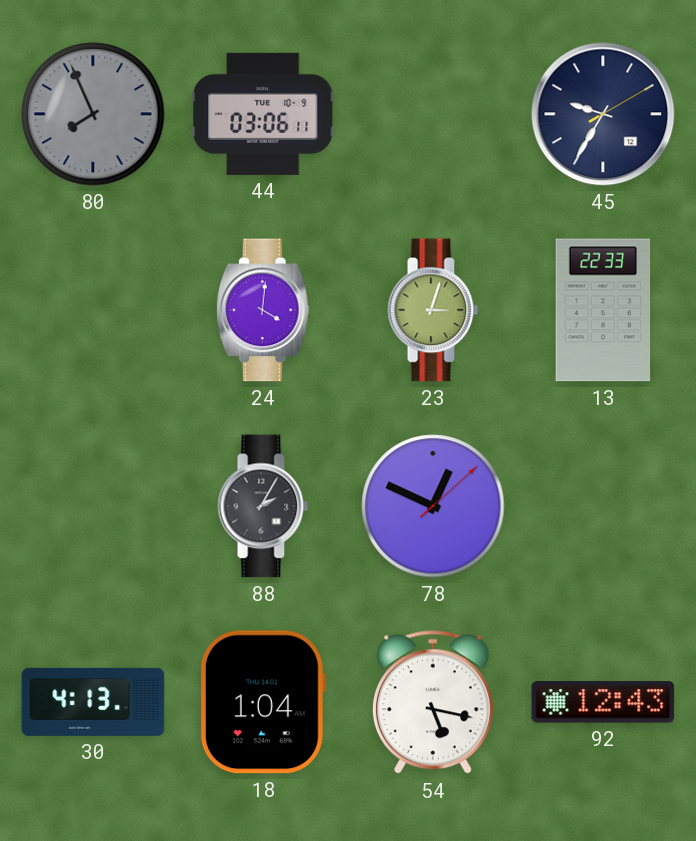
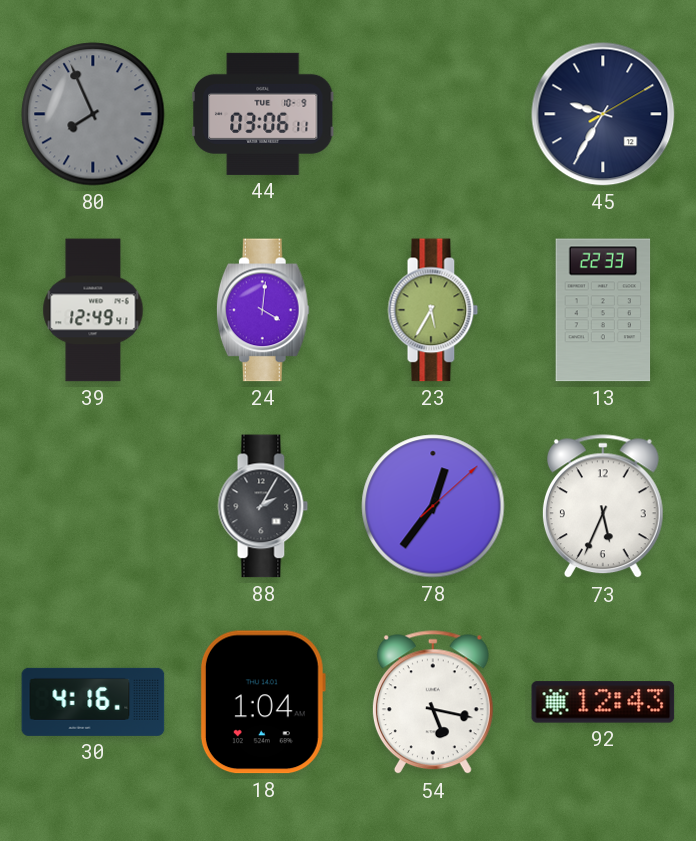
39: none -> 12:49 (93, 310)
23: 3:03 -> 5:35 (433, 310)
78: 12:49 -> 12:36 (433, 506)
73: none -> 5:34 (603, 507)
30: 4:13 -> 4:16 (93, 702)
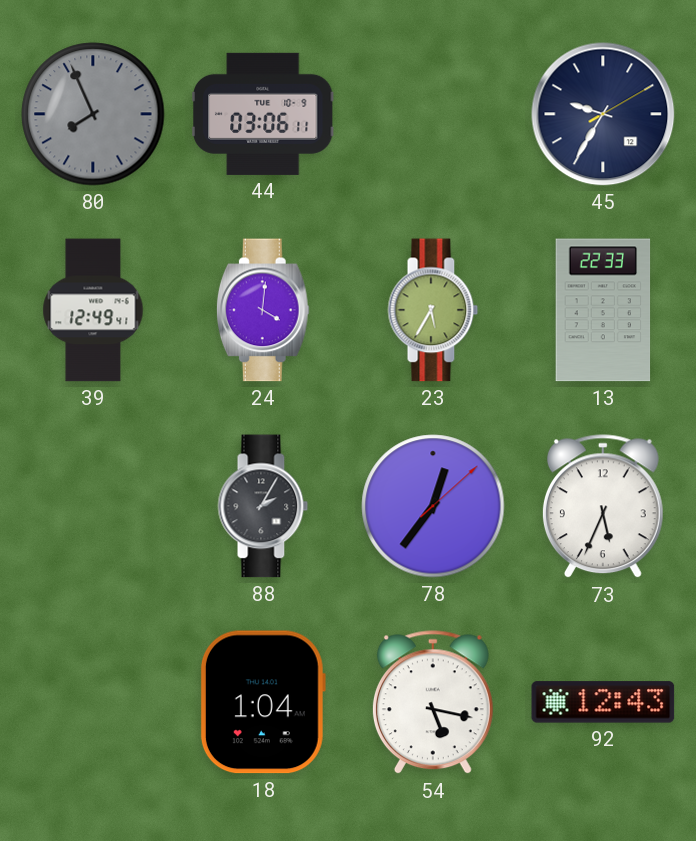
30: 4:16 -> none (93, 702)
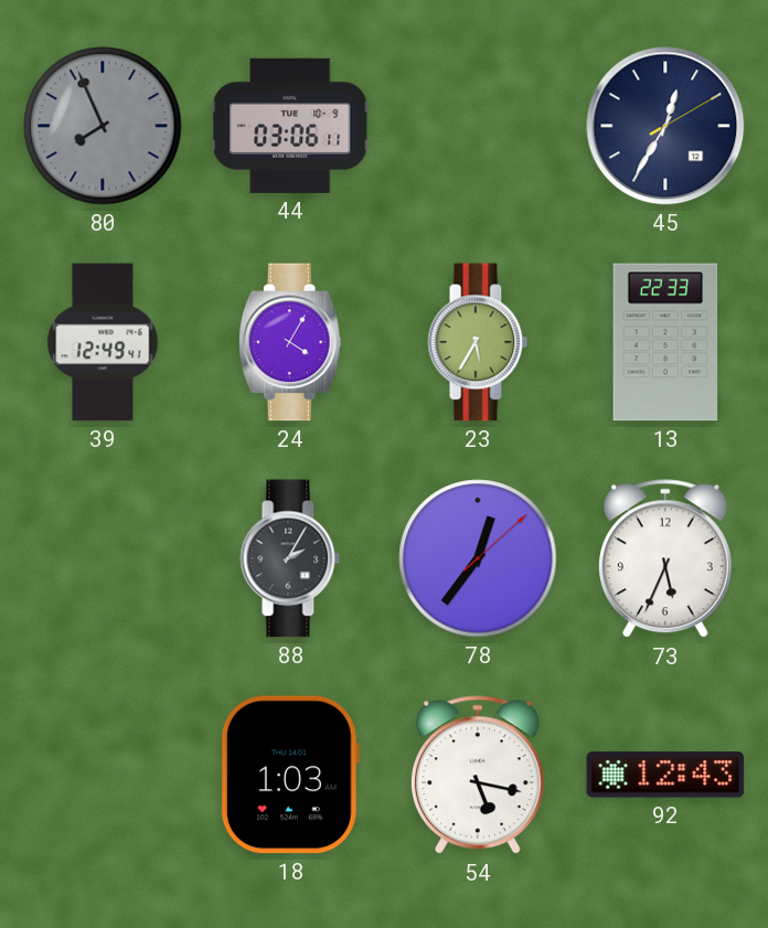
45: 9:35 -> 12:35 (665, 126)
24: 4:01 -> 4:05 (290, 342)
18: 1:04 -> 1:03 (290, 775)
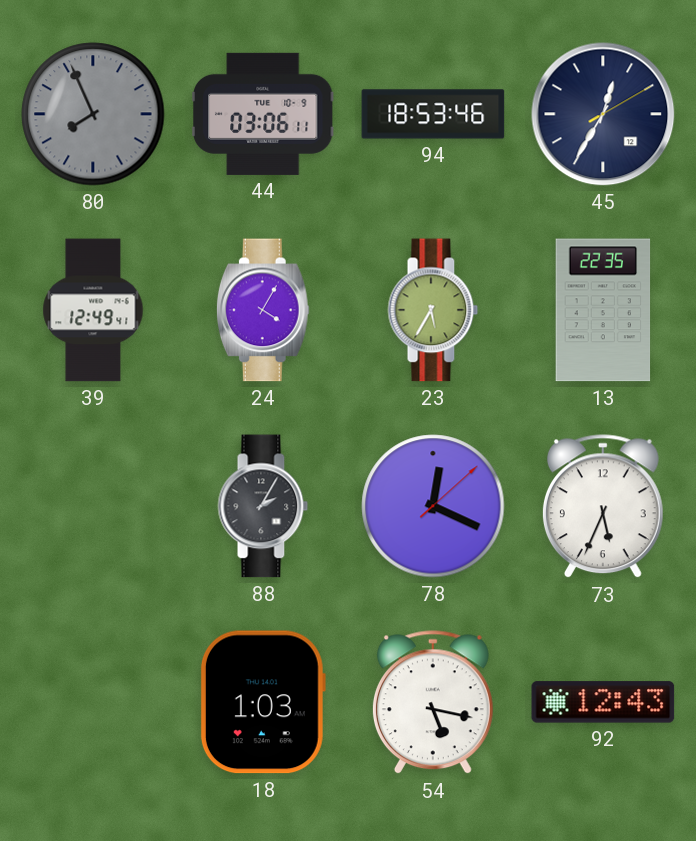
94: none -> 18:53 (433, 114)
13: 22:33 -> 22:35 (603, 310)
78: 12:36 -> 12:19 (433, 506)
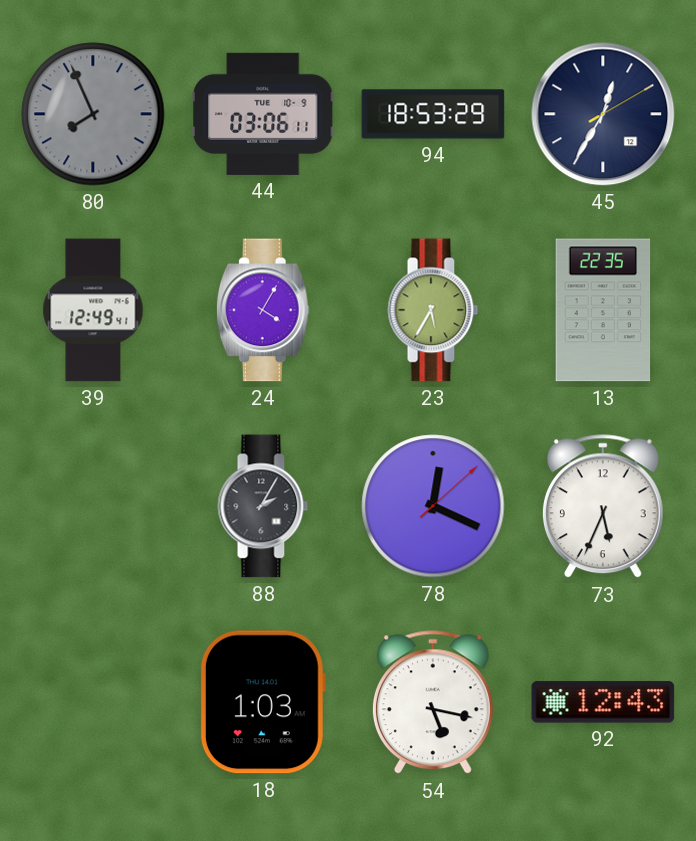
94: 18:53:46 -> 18:53:29 (433, 114)
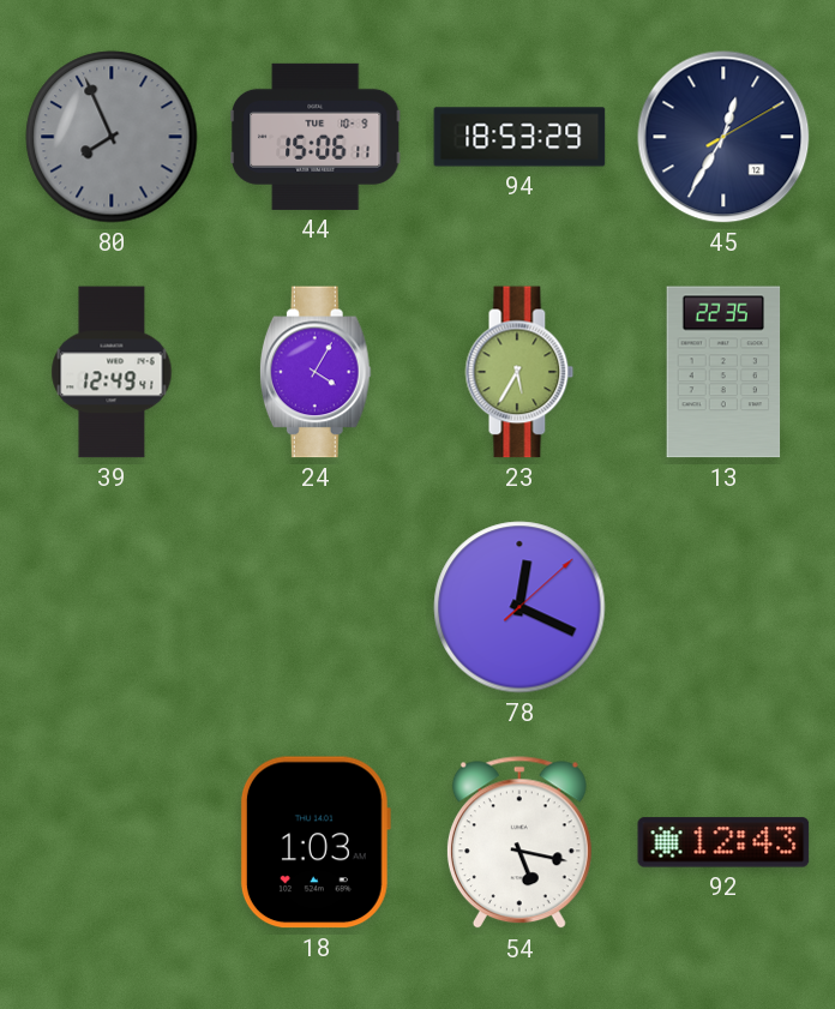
44: 03:06 -> 15:06 (316, 137)
88: 2:05 -> none (263, 506)
73: 5:34 -> none (603, 507)
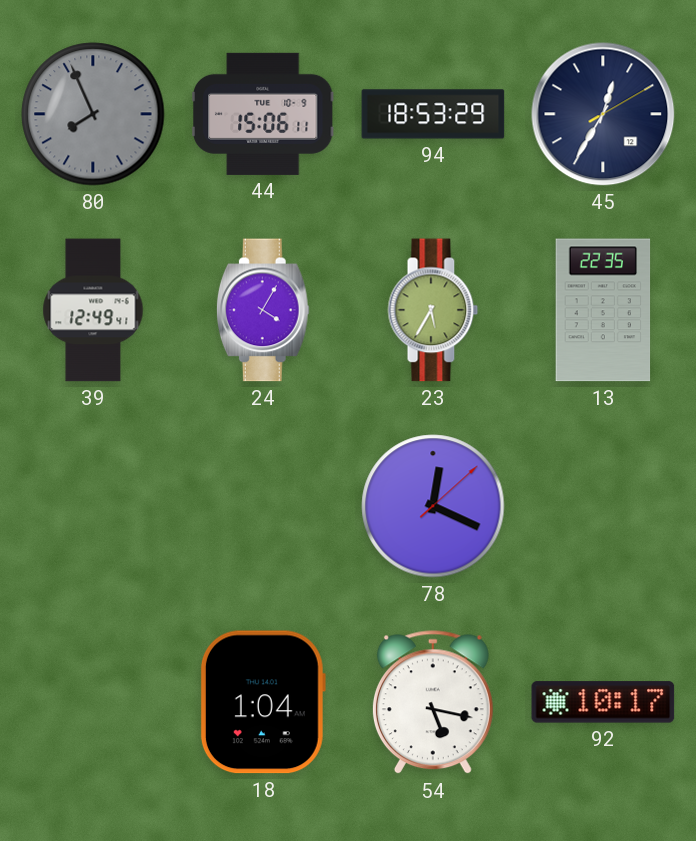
18: 1:03 -> 1:04 (263, 702)
92: 12:43 -> 10:17 (603, 702)
